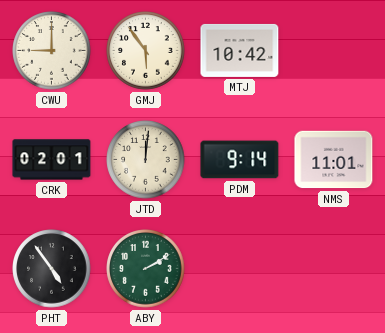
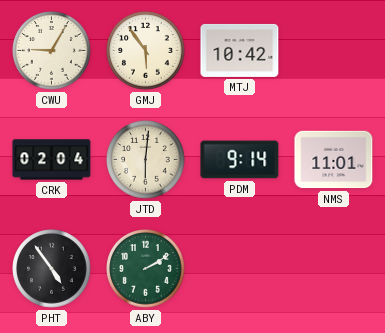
CWU: 9:00 -> 9:05 (52, 51)
CRK: 02:01 -> 02:04 (52, 160)
JTD: 12:01 -> 6:01 (146, 160)
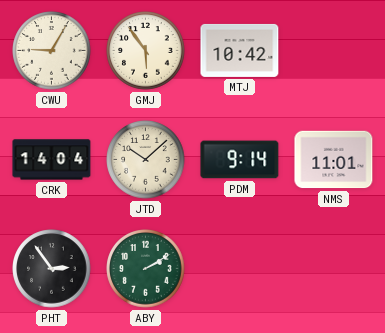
CRK: 02:04 -> 14:04 (52, 160)
JTD: 6:01 -> 10:08 (146, 160)
PHT: 4:54 -> 2:54 (52, 269)
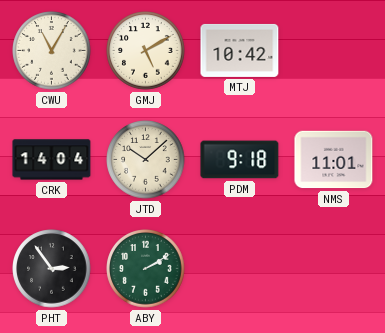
CWU: 9:05 -> 11:05 (52, 51)
GMJ: 5:54 -> 5:10 (146, 51)
PDM: 9:14 -> 9:18 (240, 160)
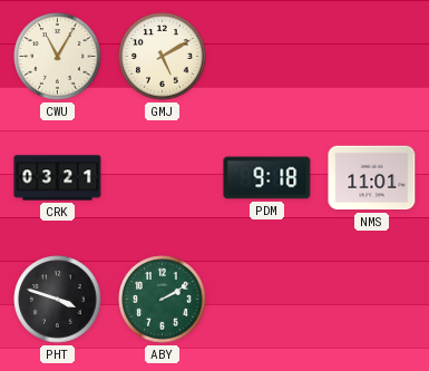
MTJ: 10:42 -> none (240, 50)
CRK: 14:04 -> 03:21 (58, 178)
JTD: 10:08 -> none (146, 160)
PHT: 2:54 -> 3:48 (58, 300)
